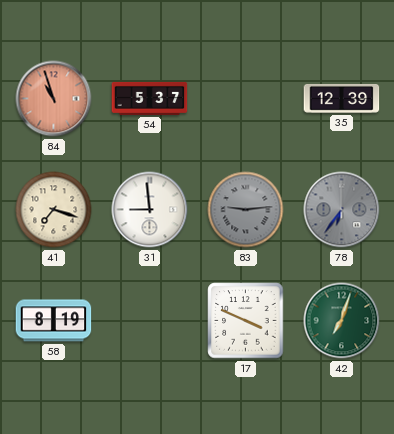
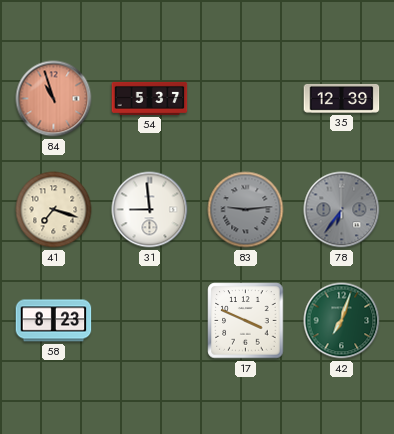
58: 8:19 -> 8:23 (54, 321)
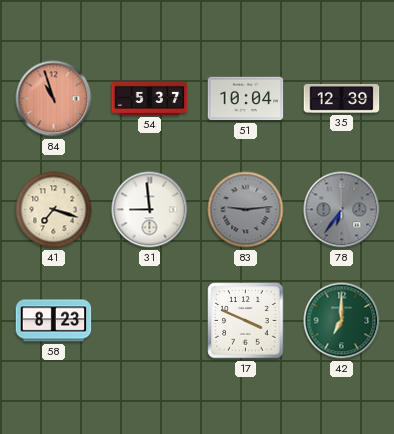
51: none -> 10:04 (246, 99)
42: 7:03 -> 7:00 (342, 321)
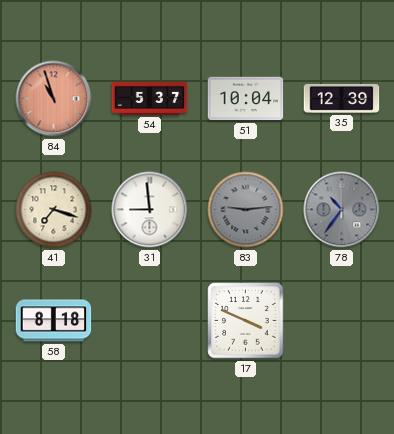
78: 6:36 -> 10:36 (342, 210)
58: 8:23 -> 8:18 (54, 321)
42: 7:00 -> none (342, 321)
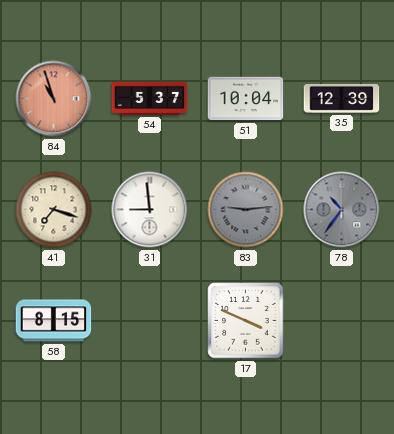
58: 8:18 -> 8:15 (54, 321)
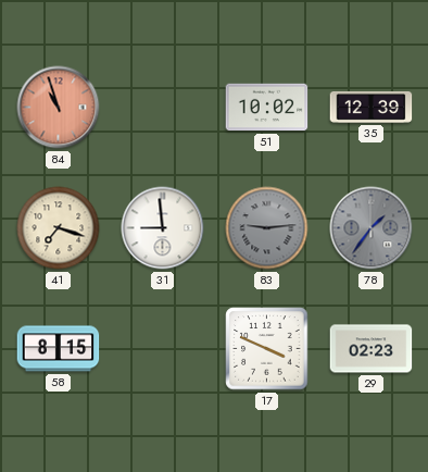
54: 5:37 -> none (150, 98)
51: 10:04 -> 10:02 (267, 108)
78: 10:36 -> 1:36 (372, 228)
29: none -> 02:23 (372, 349)
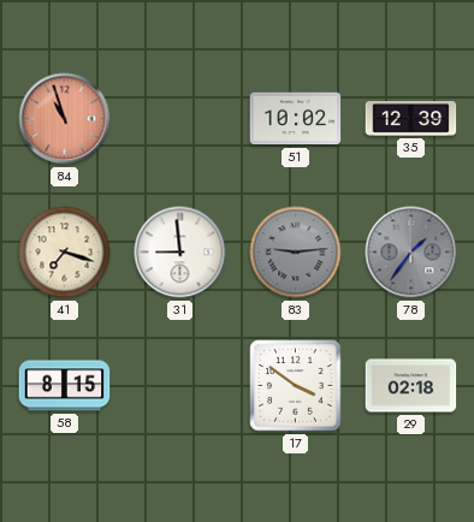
17: 3:49 -> 3:51 (296, 386)
29: 02:23 -> 02:18 (411, 386)
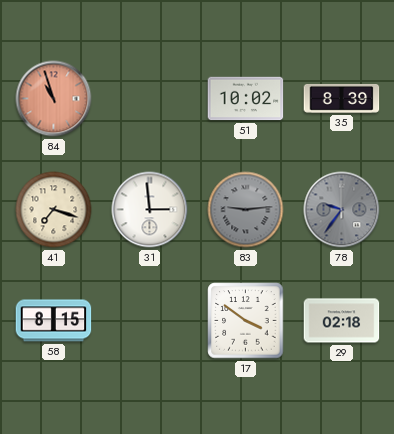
35: 12:39 -> 8:39 (342, 99)
31: 8:59 -> 2:59 (150, 210)
78: 1:36 -> 9:36 (342, 210)
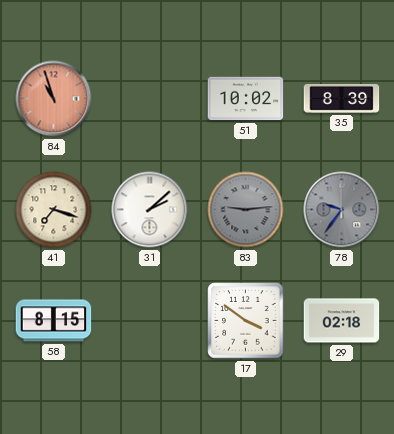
31: 2:59 -> 2:08 (150, 210)
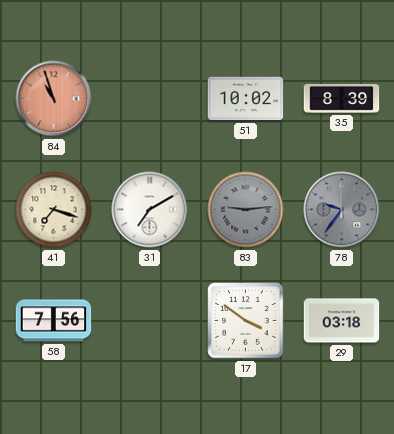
31: 2:08 -> 7:10 (150, 210)
58: 8:15 -> 7:56 (54, 321)
29: 02:18 -> 03:18 (342, 321)
